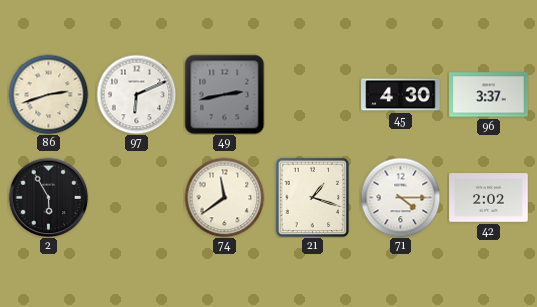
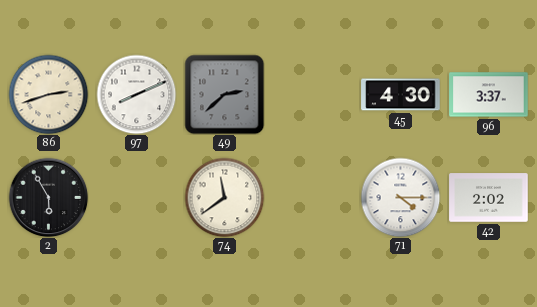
97: 6:11 -> 8:11 (136, 94)
49: 2:43 -> 2:38 (224, 94)
21: 1:18 -> none (313, 197)
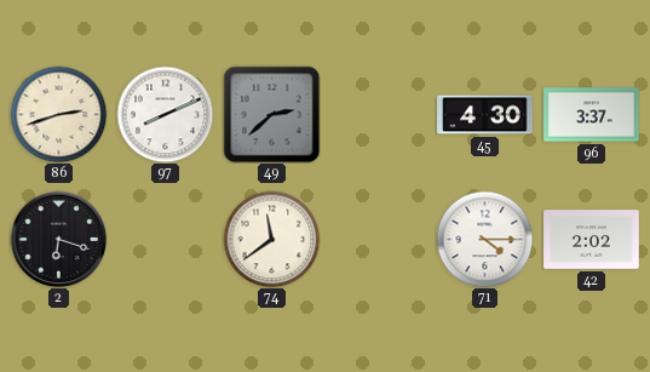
2: 5:55 -> 6:18 (58, 239)
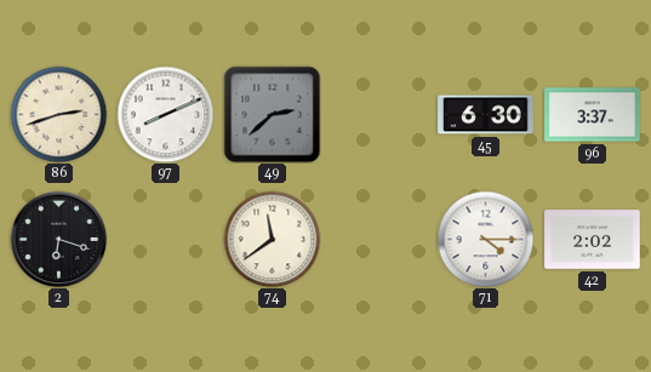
45: 4:30 -> 6:30 (486, 115)
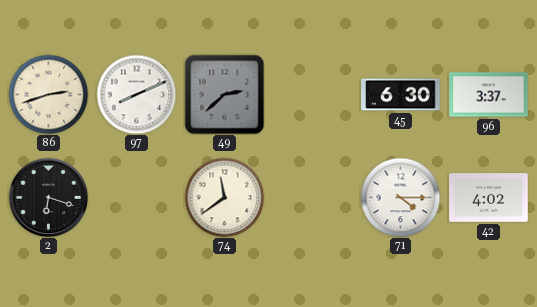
42: 2:02 -> 4:02 (489, 198)
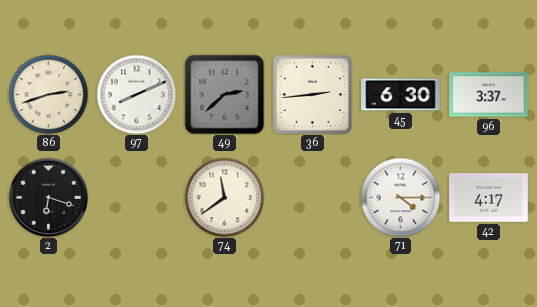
36: none -> 2:44 (312, 94)
42: 4:02 -> 4:17 (489, 198)
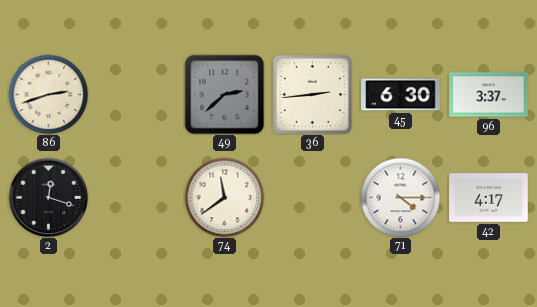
97: 8:11 -> none (136, 94)
2: 6:18 -> 12:18 (48, 197)
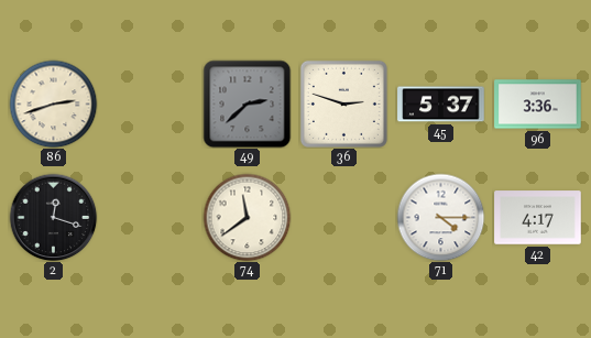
36: 2:44 -> 2:48 (343, 103)
45: 6:30 -> 5:37 (441, 105)
96: 3:37 -> 3:36 (538, 105)
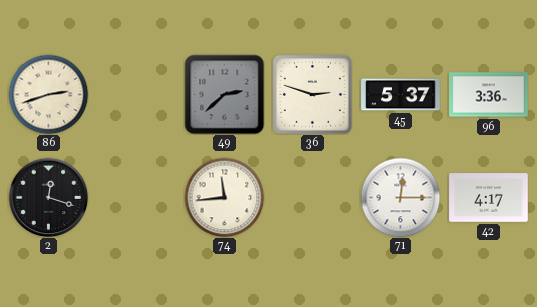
74: 11:39 -> 11:44 (224, 197)
71: 4:15 -> 12:15 (400, 197)
